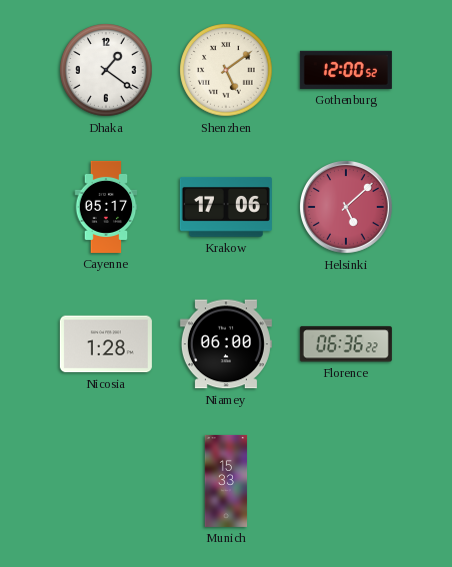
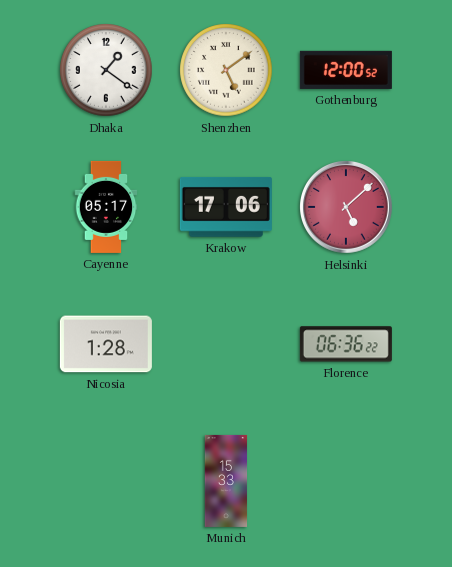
Niamey: 06:00 -> none (226, 344)
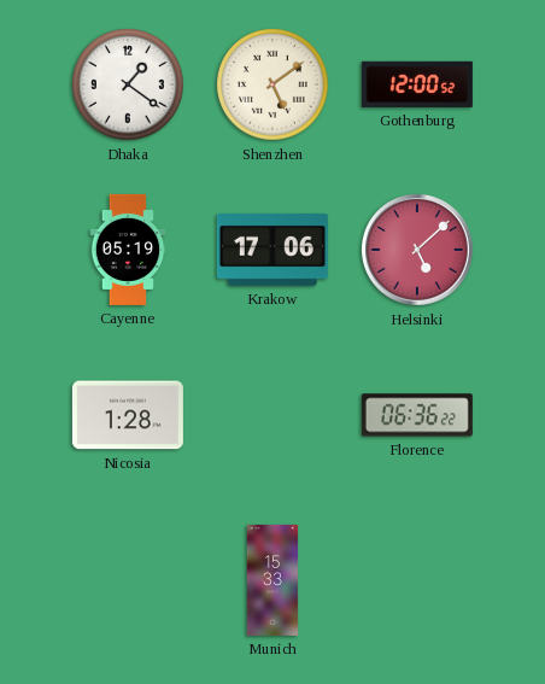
Cayenne: 05:17 -> 05:19 (128, 250)
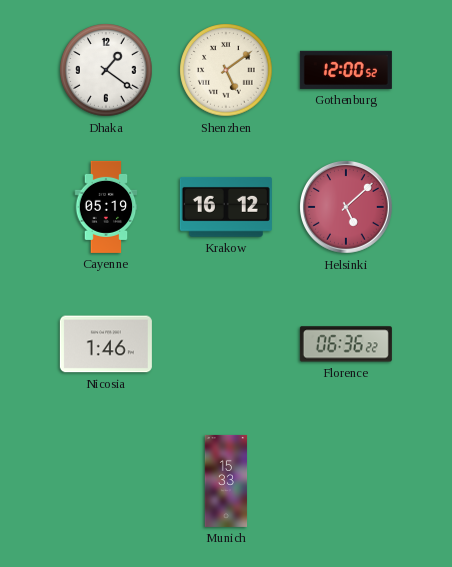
Krakow: 17:06 -> 16:12 (226, 207)
Nicosia: 1:28 -> 1:46 (106, 344)
